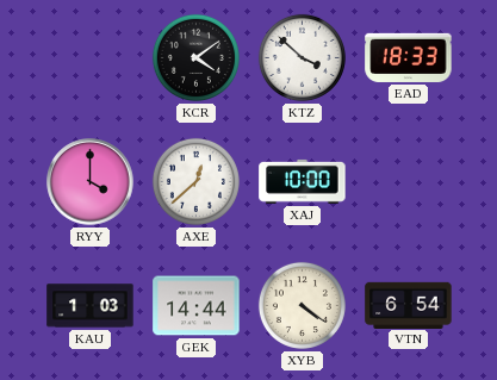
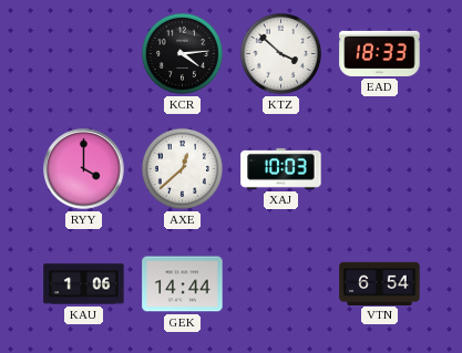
KCR: 4:09 -> 4:14 (182, 53)
XAJ: 10:00 -> 10:03 (281, 168)
KAU: 1:03 -> 1:06 (84, 284)
XYB: 4:21 -> none (302, 305)
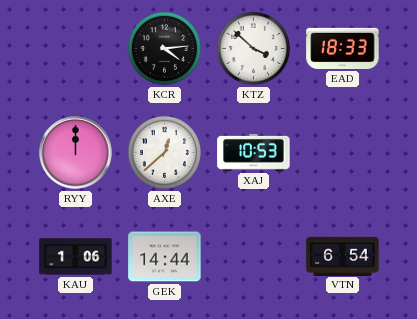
RYY: 4:00 -> 12:00 (76, 153)
XAJ: 10:03 -> 10:53 (254, 152)
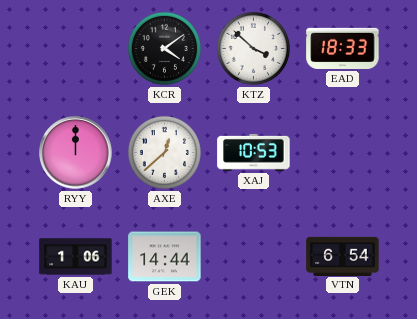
KCR: 4:14 -> 4:09 (164, 48)
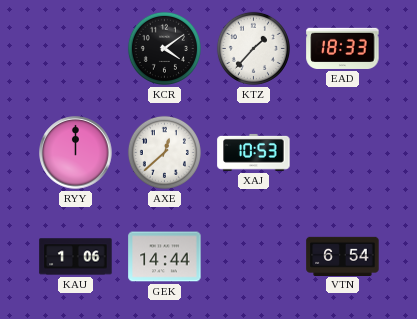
KTZ: 3:52 -> 1:37 (253, 48)
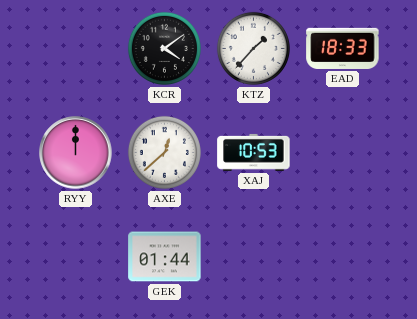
KAU: 1:06 -> none (76, 257)
GEK: 14:44 -> 01:44 (165, 257)
VTN: 6:54 -> none (343, 256)
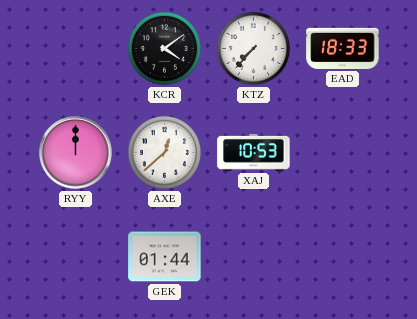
KTZ: 1:37 -> 7:37 (253, 48)
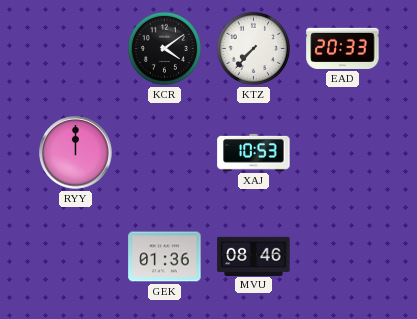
EAD: 18:33 -> 20:33 (343, 48)
AXE: 12:38 -> none (164, 152)
GEK: 01:44 -> 01:36 (165, 257)
MVU: none -> 08:46 (254, 256)
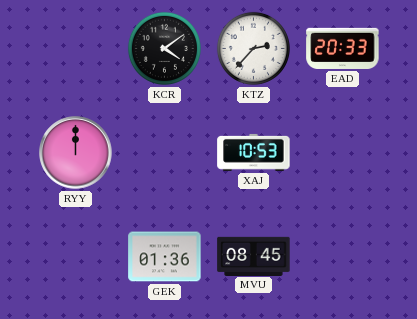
KTZ: 7:37 -> 2:37 (253, 48)
MVU: 08:46 -> 08:45 (254, 256)
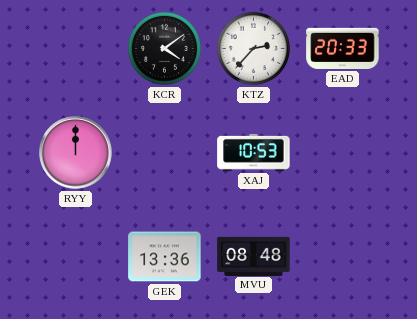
GEK: 01:36 -> 13:36 (165, 257)
MVU: 08:45 -> 08:48 (254, 256)
